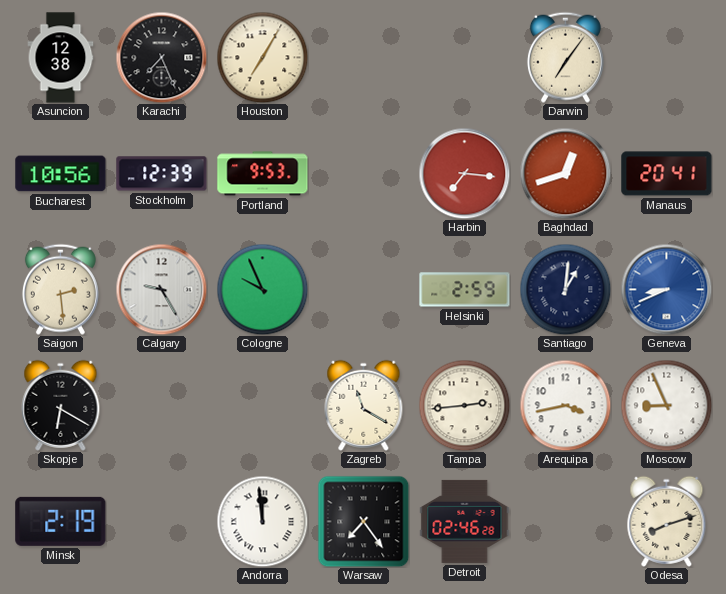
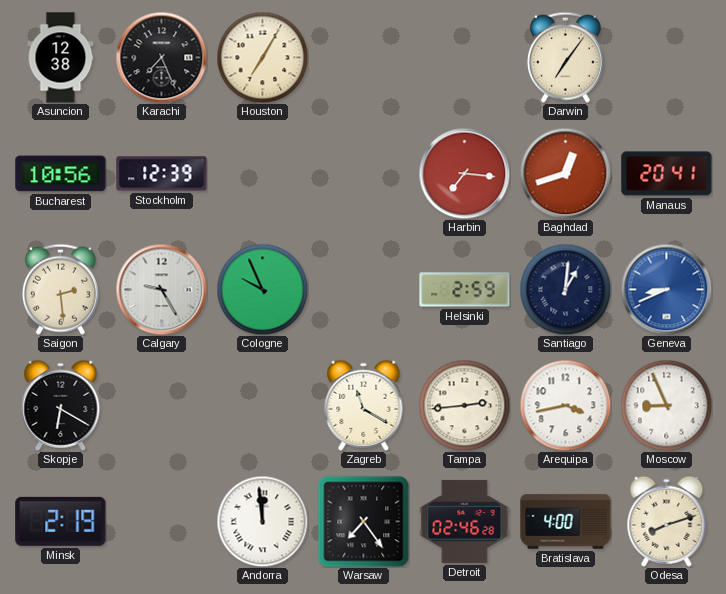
Portland: 9:53 -> none (263, 174)
Bratislava: none -> 4:00 (566, 522)
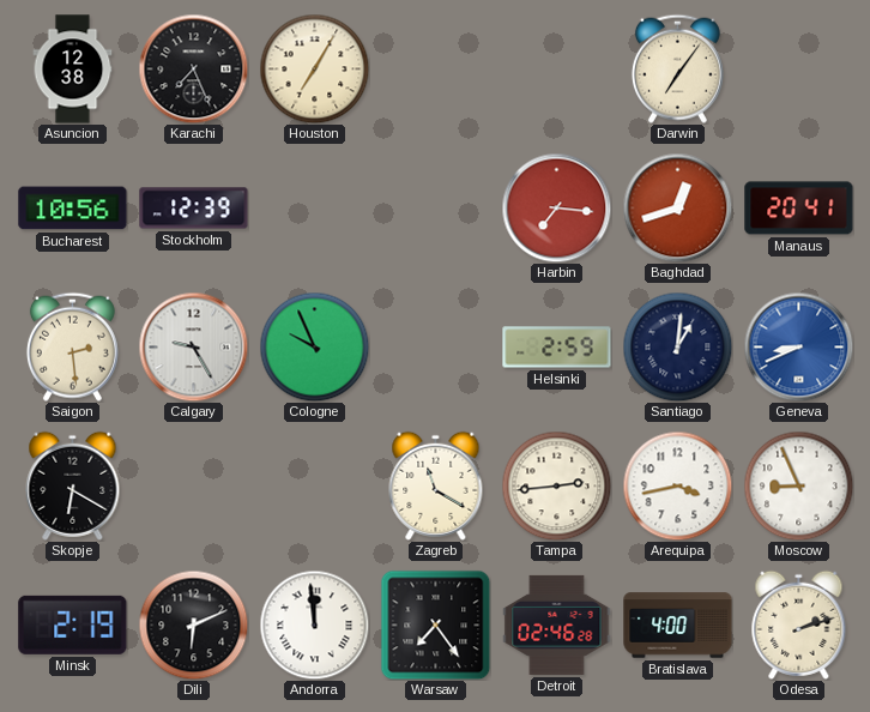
Dili: none -> 6:11 (193, 624)
Odesa: 8:12 -> 2:12 (799, 624)
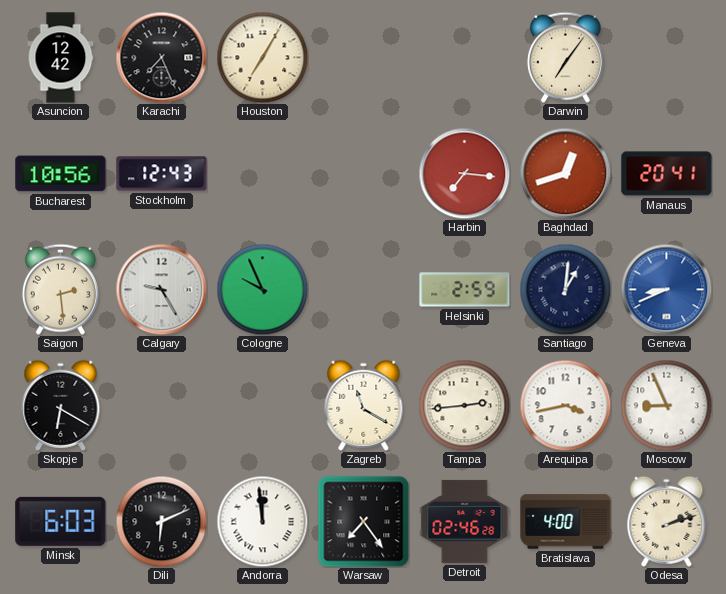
Asuncion: 12:38 -> 12:42 (61, 58)
Stockholm: 12:39 -> 12:43 (162, 174)
Minsk: 2:19 -> 6:03 (61, 521)
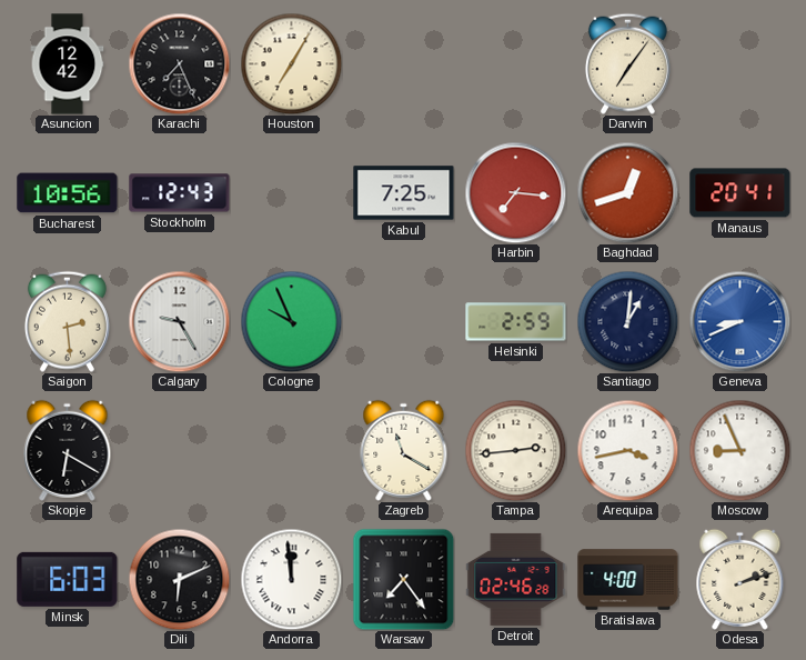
Kabul: none -> 7:25 (404, 193)
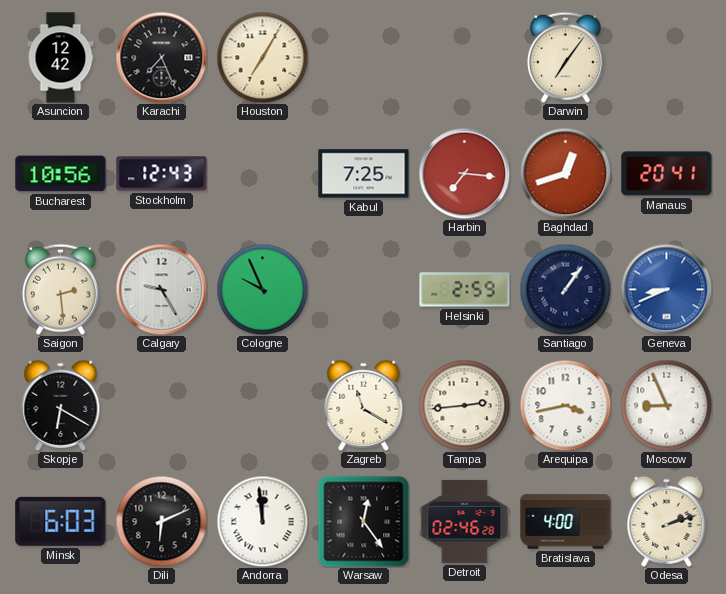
Santiago: 1:01 -> 1:06 (565, 289)
Warsaw: 7:24 -> 12:24 (363, 521)
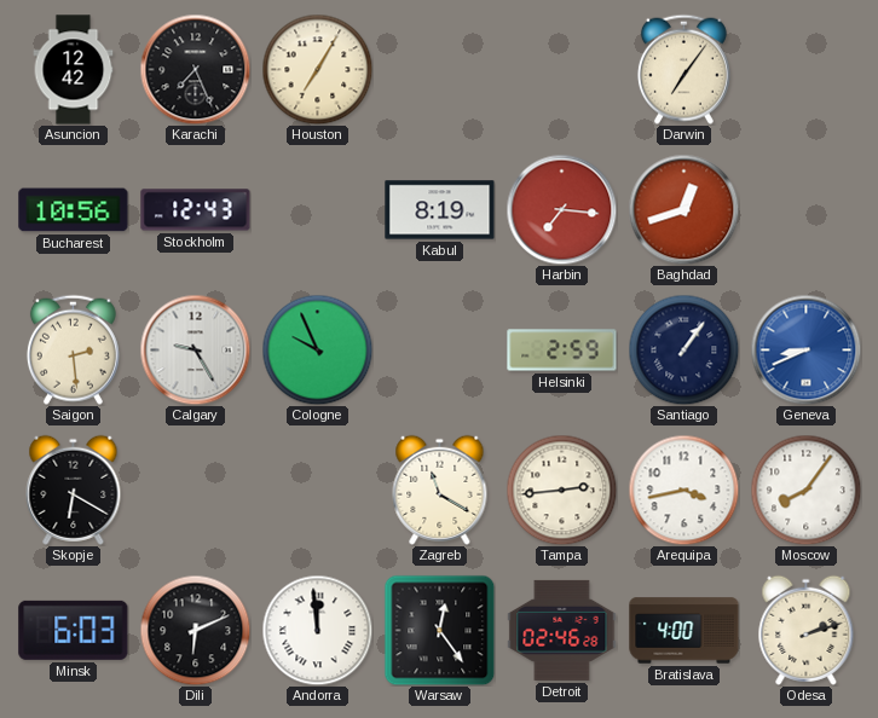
Kabul: 7:25 -> 8:19 (440, 210)
Manaus: 20:41 -> none (667, 174)
Moscow: 8:56 -> 8:06 (805, 490)
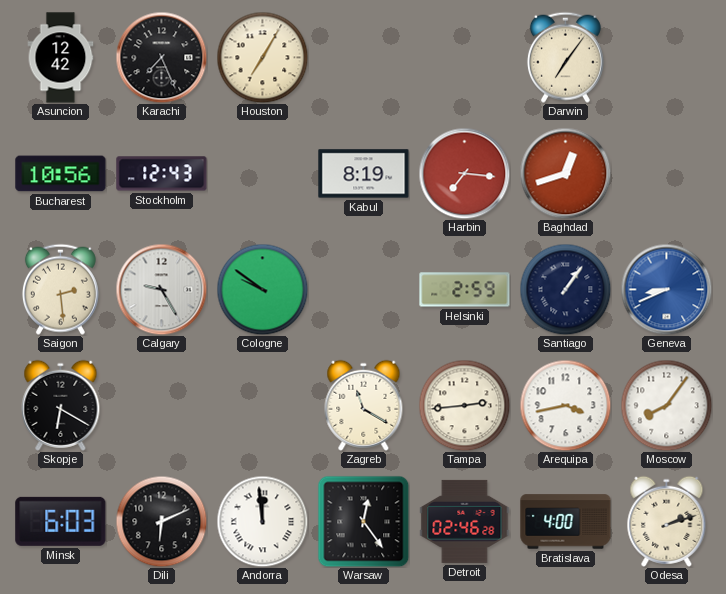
Cologne: 9:56 -> 9:51 (262, 289)
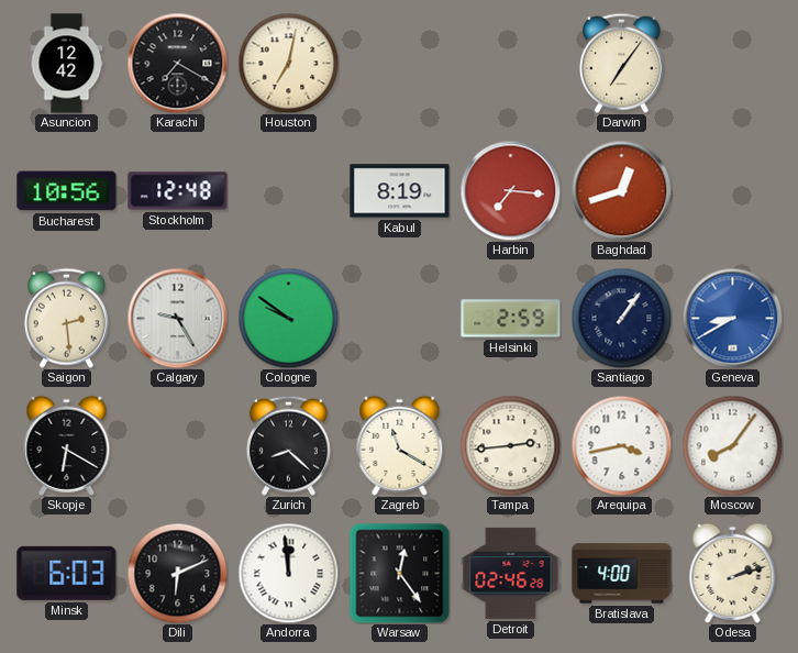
Karachi: 7:26 -> 7:20 (177, 63)
Houston: 7:05 -> 7:02 (288, 63)
Stockholm: 12:43 -> 12:48 (178, 191)
Geneva: 8:41 -> 8:40 (732, 318)
Zurich: none -> 8:22 (288, 445)
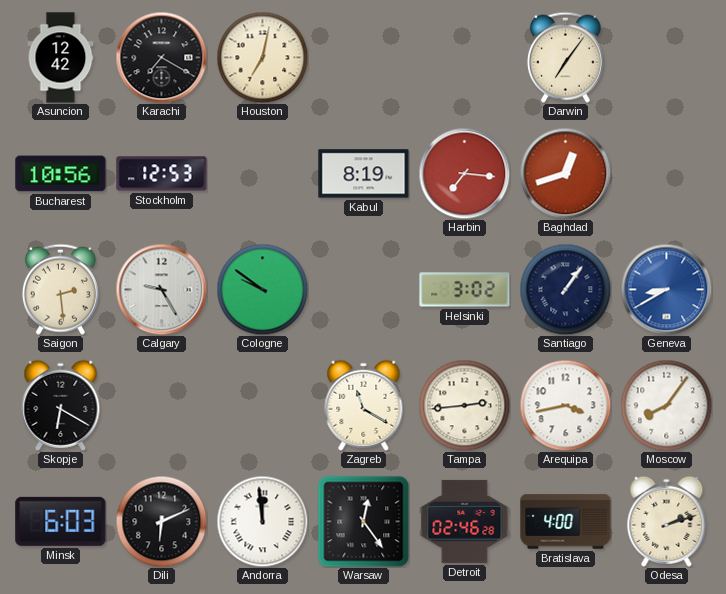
Stockholm: 12:48 -> 12:53 (162, 174)
Helsinki: 2:59 -> 3:02 (465, 290)
Zurich: 8:22 -> none (288, 445)
